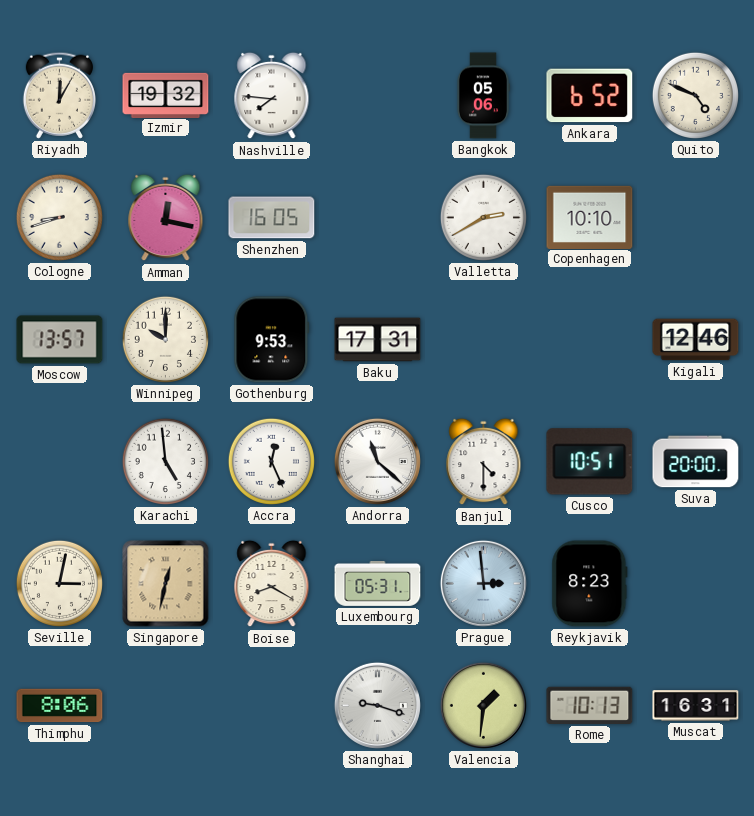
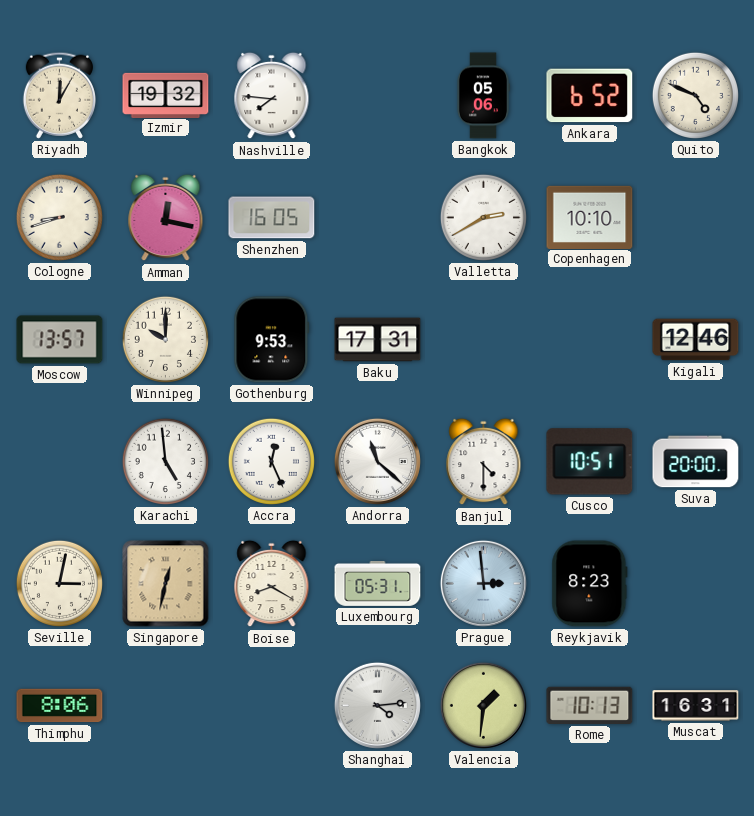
Shanghai: 9:18 -> 4:14 (377, 705)
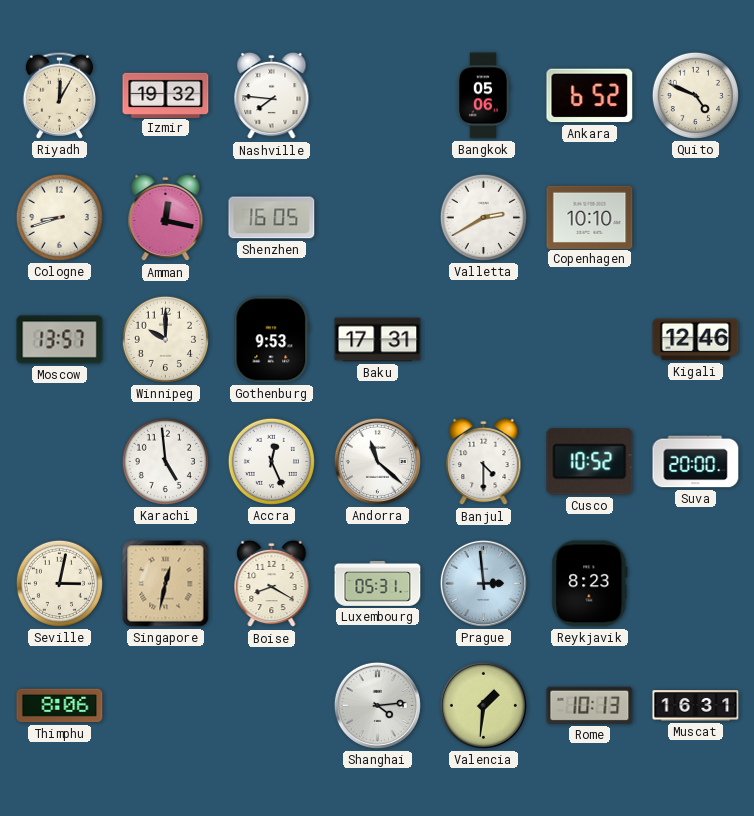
Cusco: 10:51 -> 10:52 (590, 462)
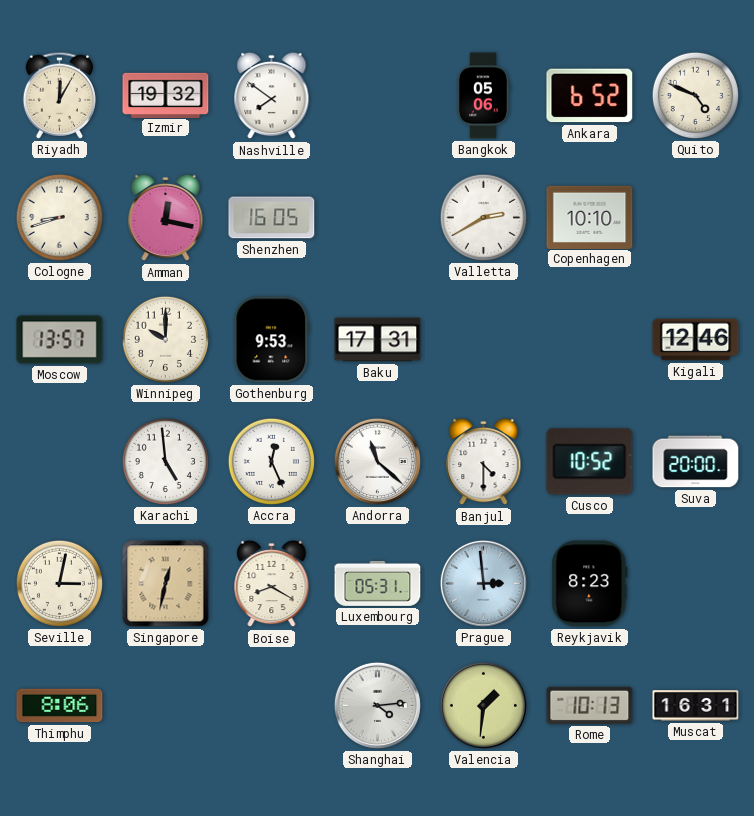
Nashville: 7:46 -> 7:51 (272, 96)
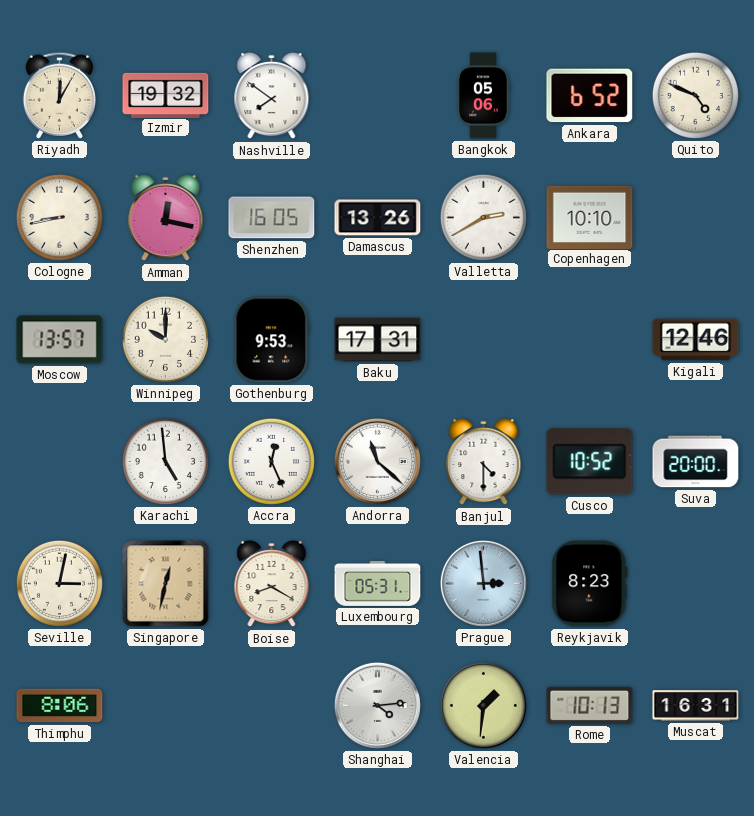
Cologne: 8:42 -> 8:43 (59, 217)
Damascus: none -> 13:26 (378, 218)
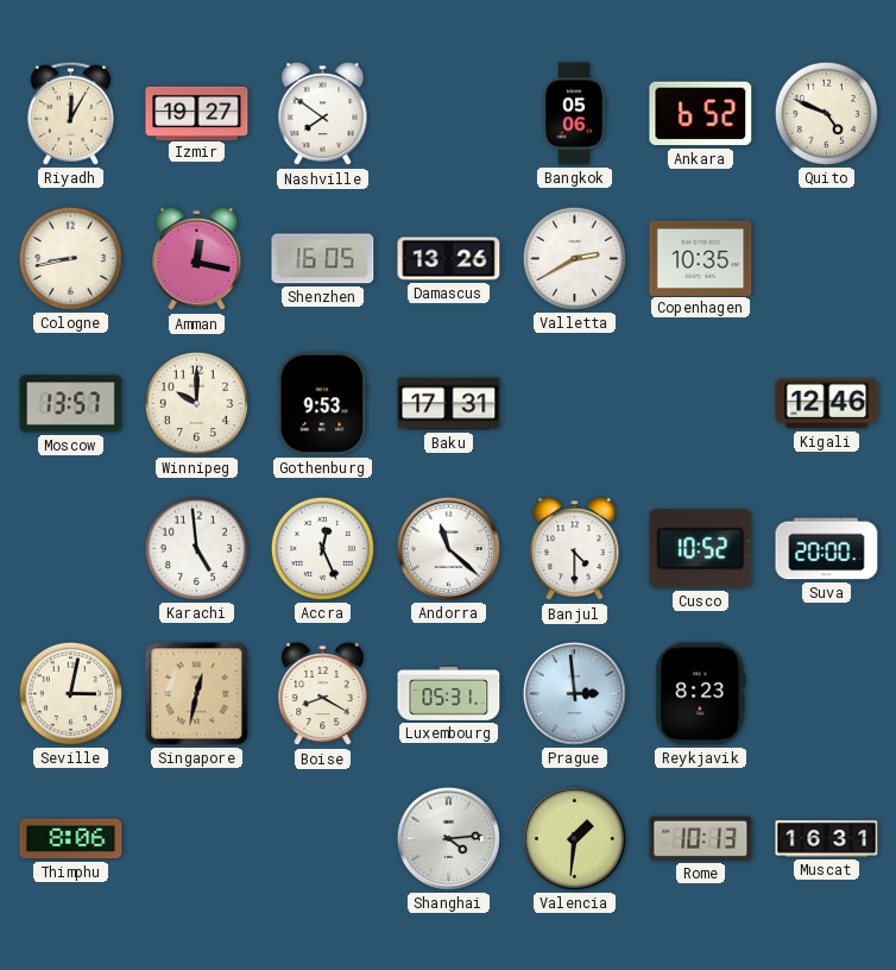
Izmir: 19:32 -> 19:27 (197, 113)
Copenhagen: 10:10 -> 10:35 (701, 258)
